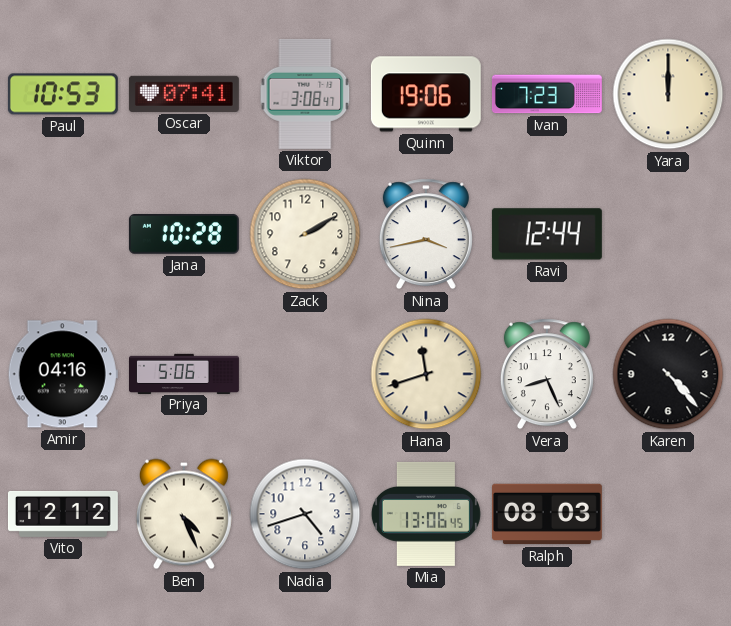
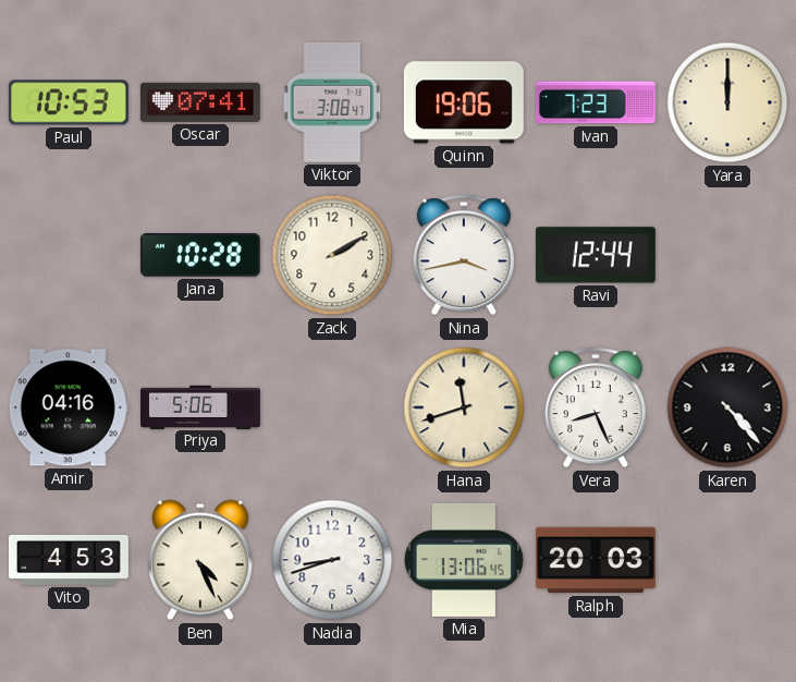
Vito: 12:12 -> 4:53 (69, 560)
Nadia: 4:42 -> 8:42 (332, 560)
Ralph: 08:03 -> 20:03 (596, 560)
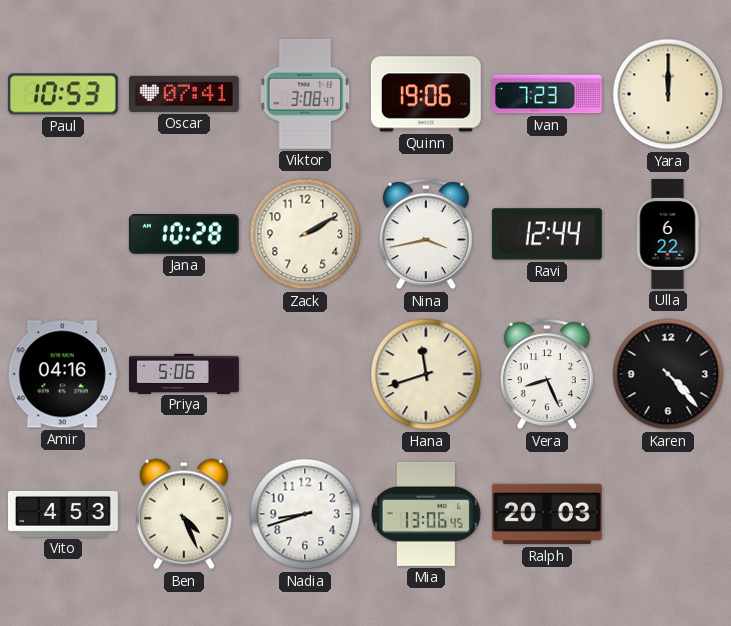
Ulla: none -> 6:22 (668, 234)
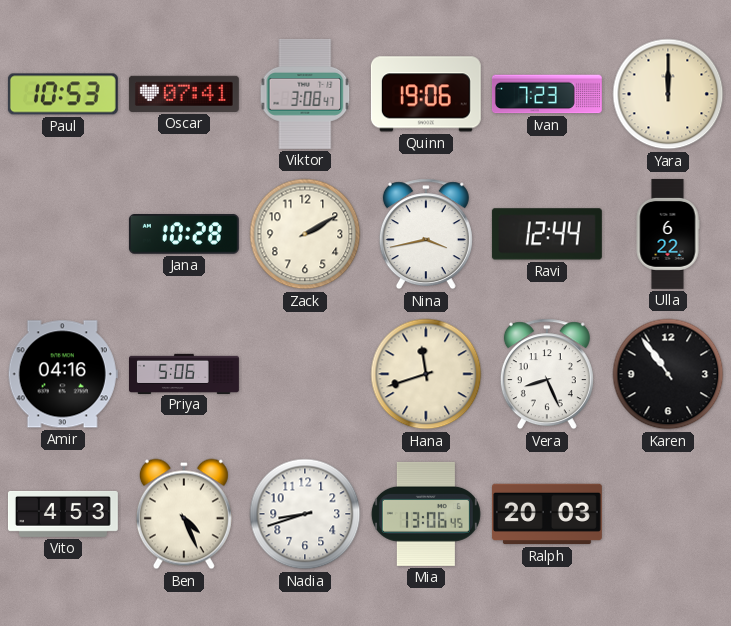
Karen: 4:23 -> 10:54 (668, 374)
